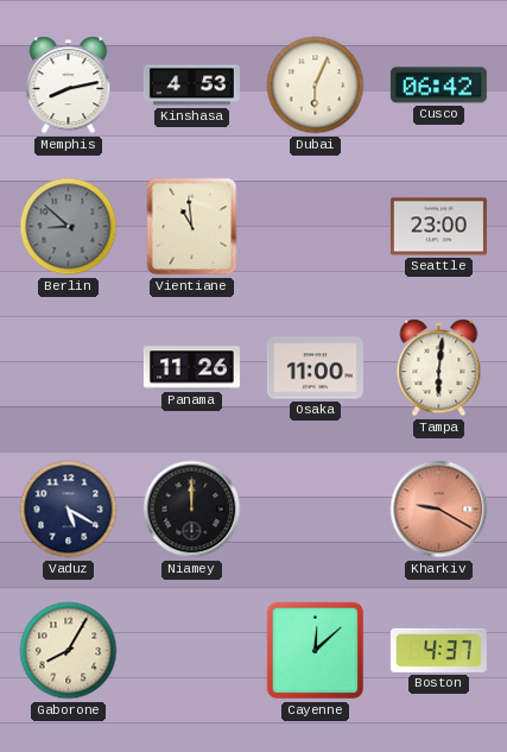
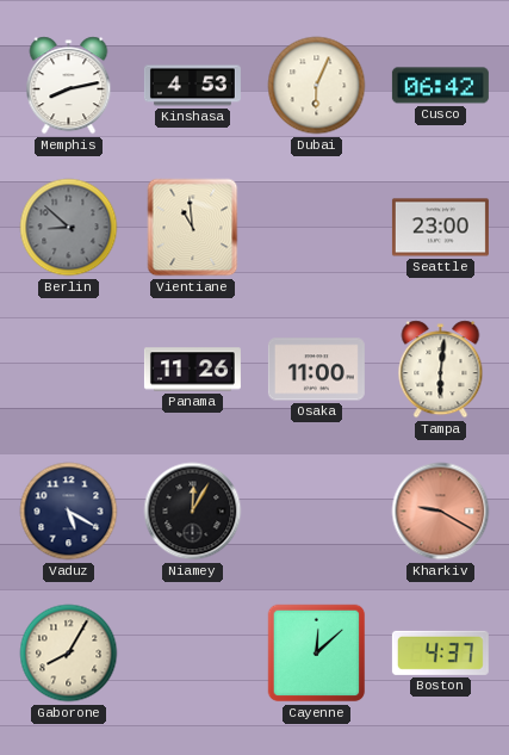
Niamey: 12:00 -> 12:05 (193, 512)
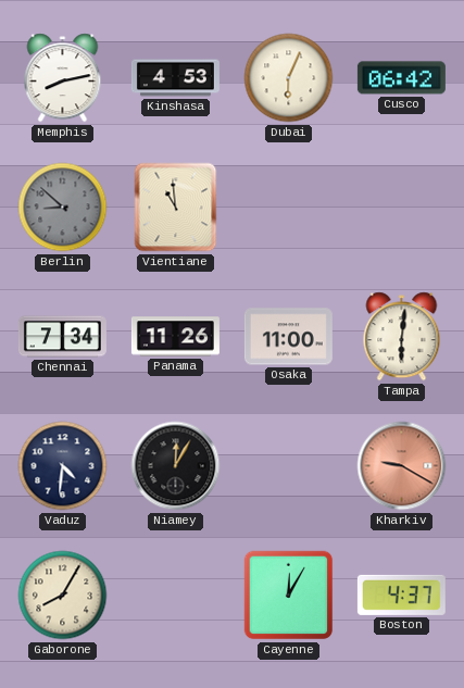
Seattle: 23:00 -> none (440, 228)
Chennai: none -> 7:34 (62, 337)
Vaduz: 5:20 -> 4:31 (63, 466)
Cayenne: 12:08 -> 12:05 (289, 596)
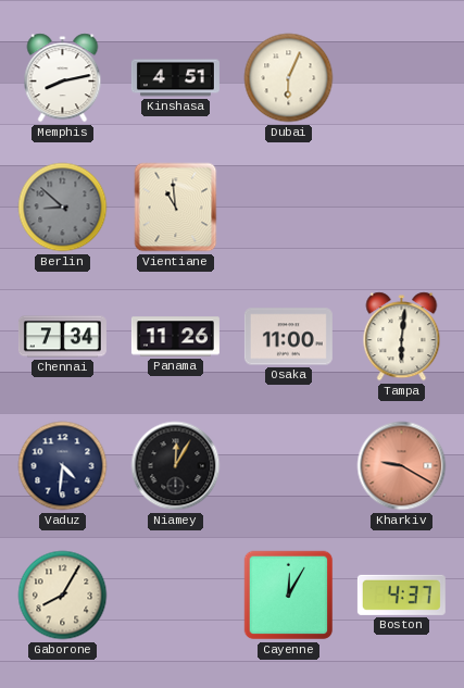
Kinshasa: 4:53 -> 4:51 (175, 78)
Cusco: 06:42 -> none (401, 78)
